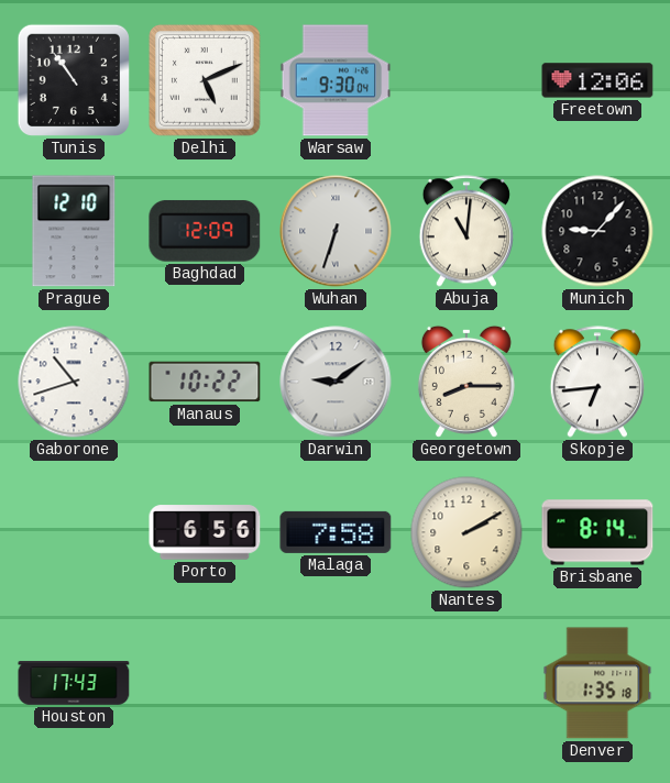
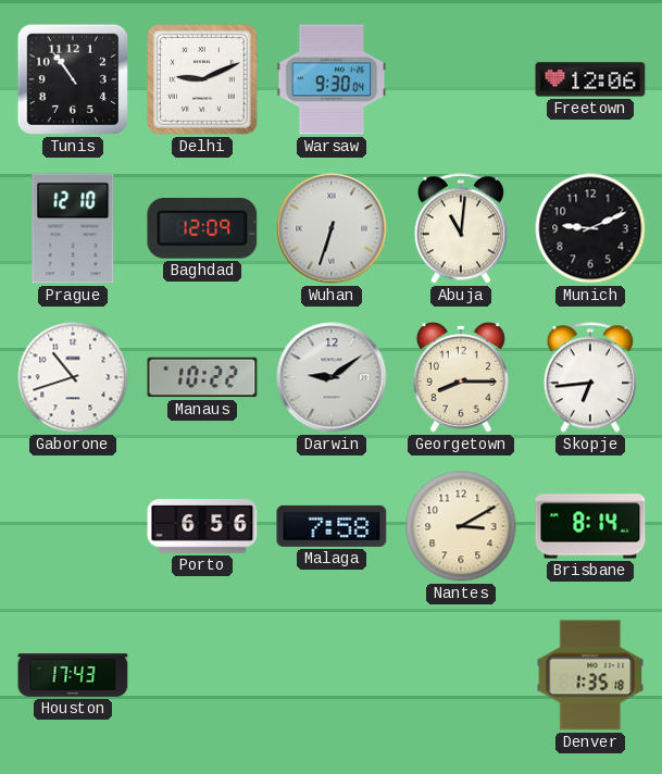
Delhi: 5:11 -> 9:11 (203, 80)
Munich: 9:07 -> 9:11 (590, 228)
Nantes: 2:10 -> 3:10 (461, 526)
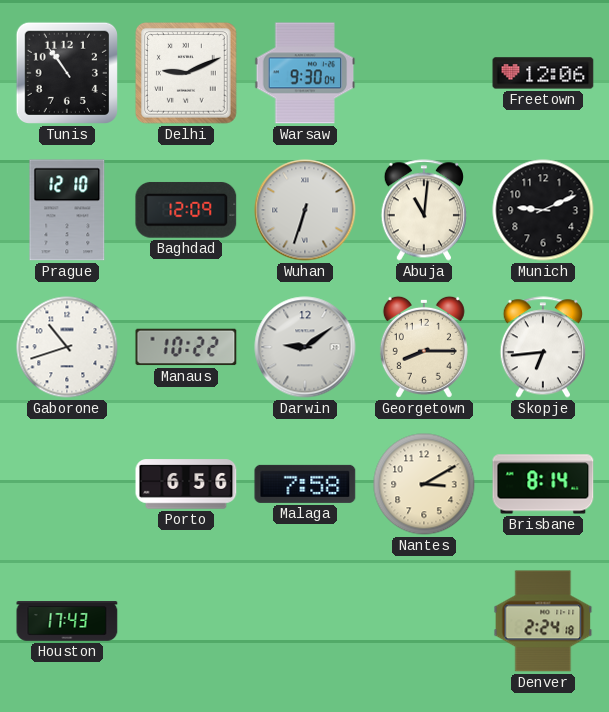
Denver: 1:35 -> 2:24 (543, 621)
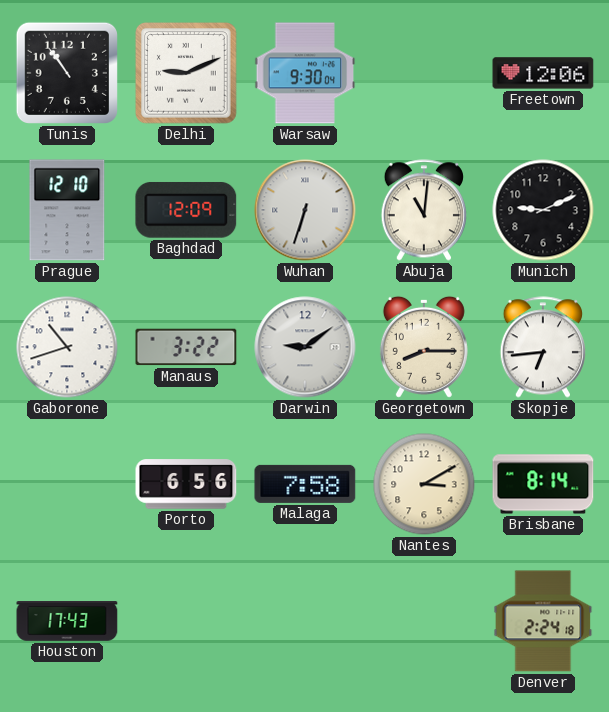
Manaus: 10:22 -> 3:22 (186, 347)
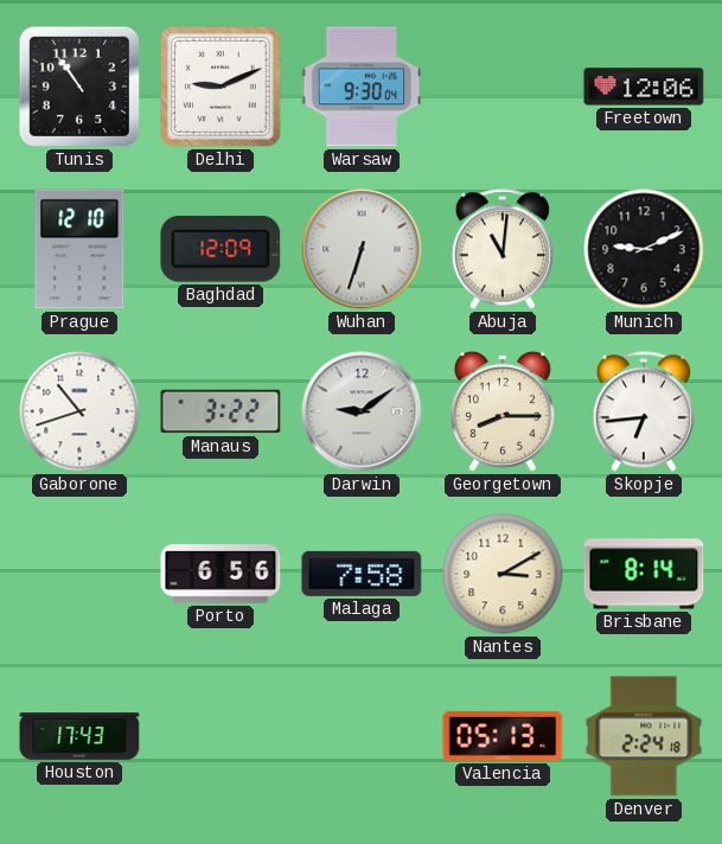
Valencia: none -> 05:13 (503, 736)
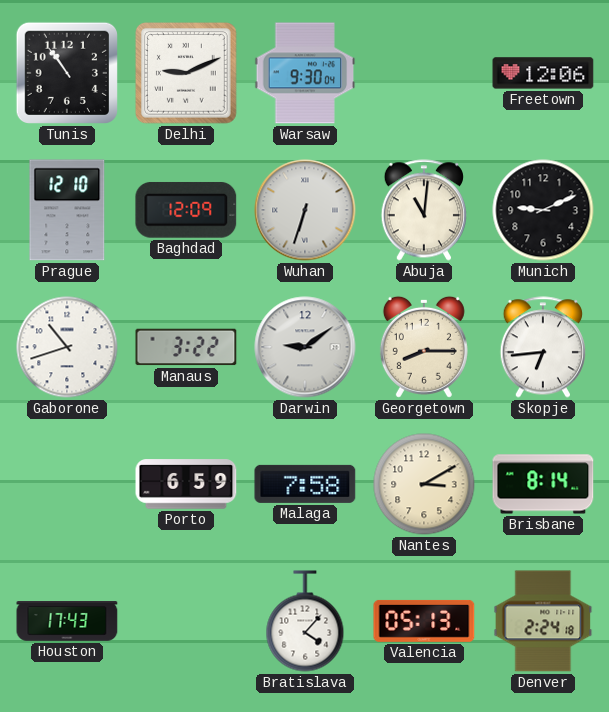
Porto: 6:56 -> 6:59 (186, 484)
Bratislava: none -> 4:07 (305, 621)
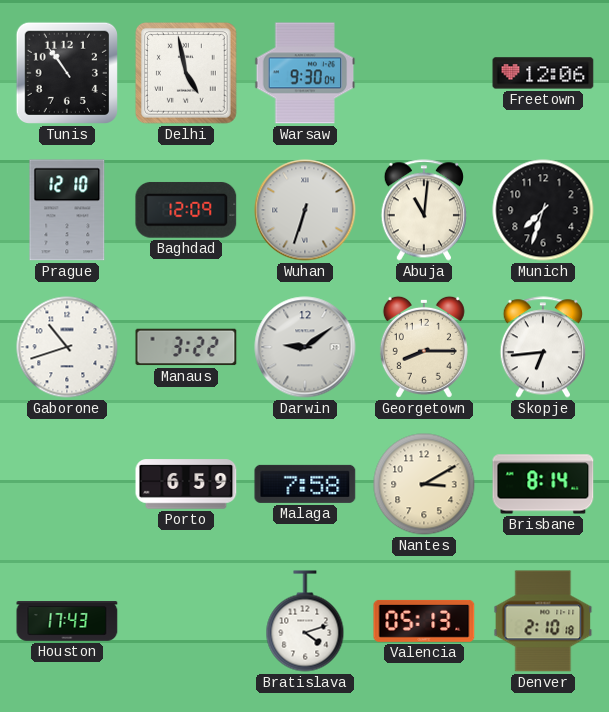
Delhi: 9:11 -> 4:58 (187, 74)
Munich: 9:11 -> 7:33 (543, 210)
Bratislava: 4:07 -> 4:12 (305, 621)
Denver: 2:24 -> 2:10 (543, 621)
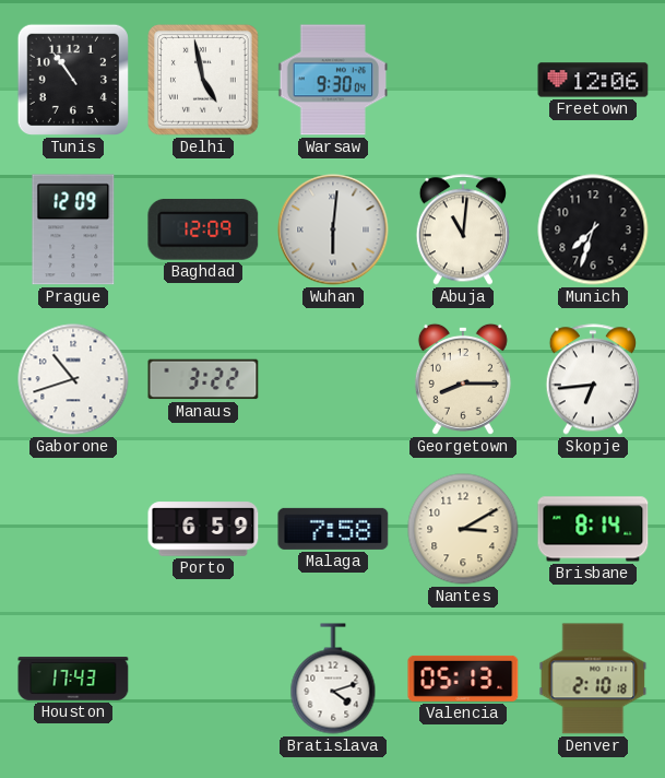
Prague: 12:10 -> 12:09 (73, 229)
Wuhan: 6:33 -> 6:01 (333, 229)
Darwin: 9:09 -> none (305, 347)
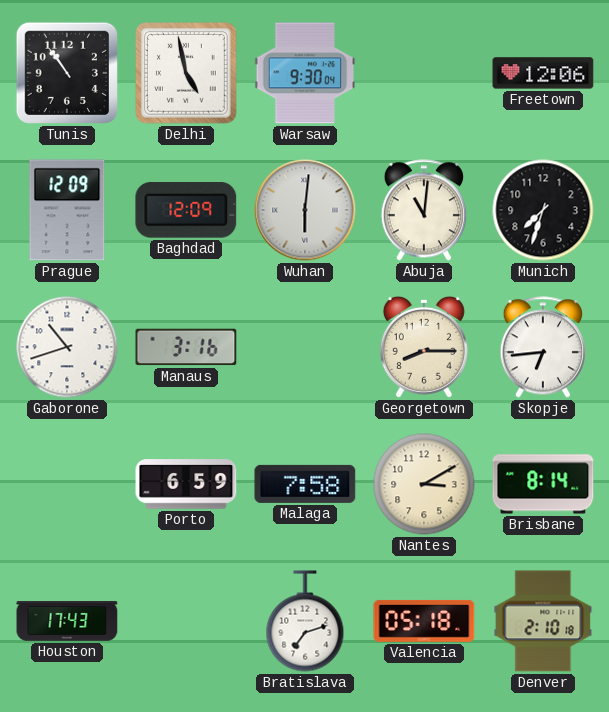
Manaus: 3:22 -> 3:16 (186, 347)
Bratislava: 4:12 -> 7:12 (305, 621)
Valencia: 05:13 -> 05:18 (424, 621)
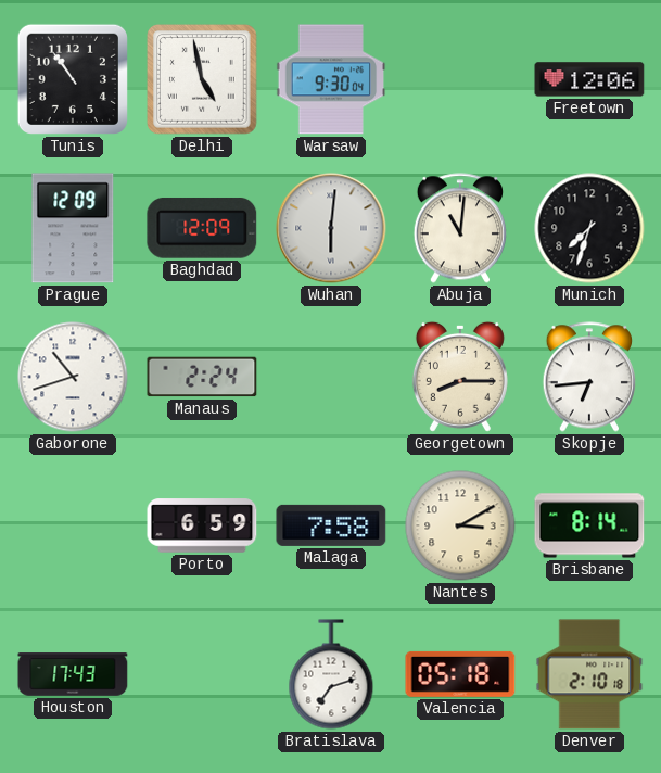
Manaus: 3:16 -> 2:24 (202, 377)
